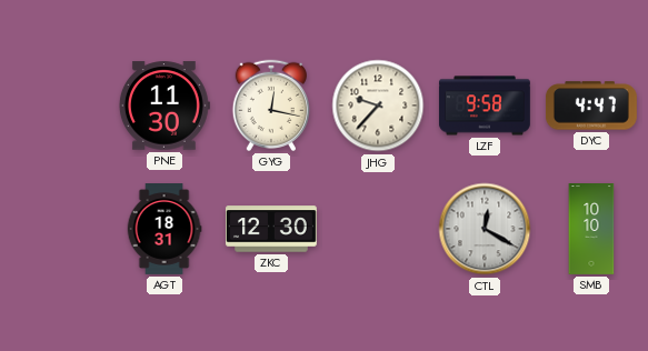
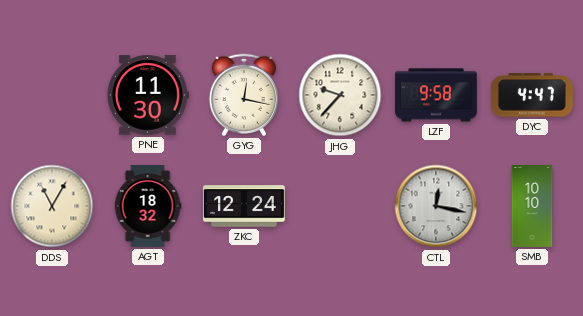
DDS: none -> 11:05 (52, 206)
AGT: 18:31 -> 18:32 (148, 207)
ZKC: 12:30 -> 12:24 (244, 206)
CTL: 12:20 -> 12:17 (436, 206)
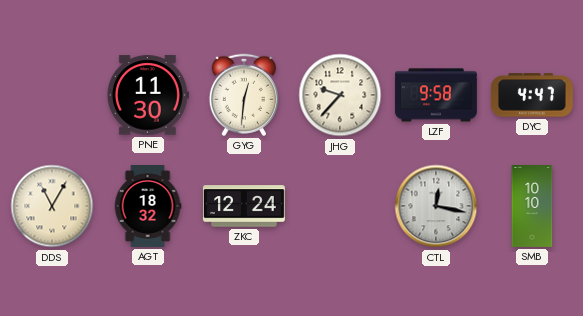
GYG: 12:17 -> 12:31 (243, 95)
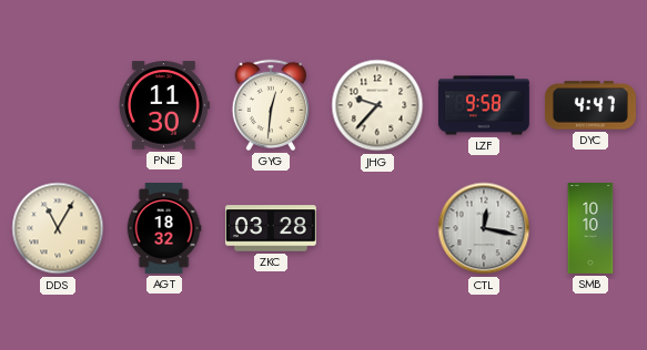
ZKC: 12:24 -> 03:28 (271, 228)
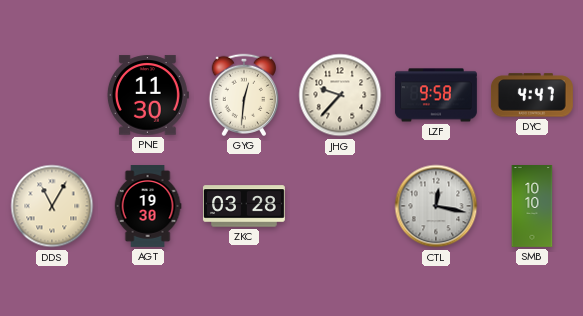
AGT: 18:32 -> 19:30 (148, 207)
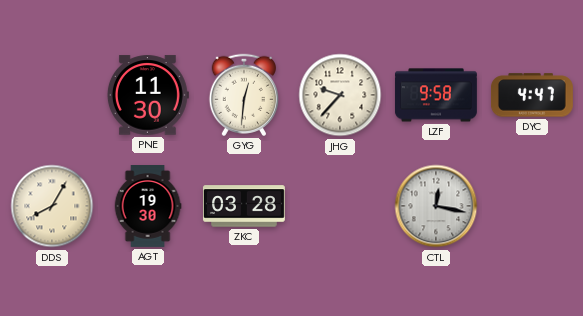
DDS: 11:05 -> 8:05 (52, 206)
SMB: 10:10 -> none (532, 207)
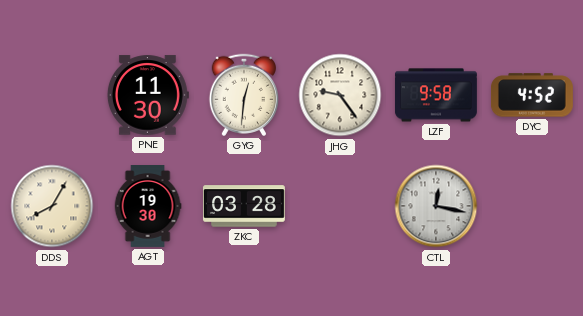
JHG: 9:37 -> 9:24 (340, 95)
DYC: 4:47 -> 4:52 (532, 95)
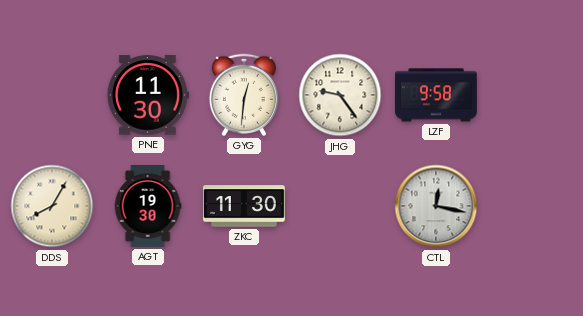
DYC: 4:52 -> none (532, 95)
ZKC: 03:28 -> 11:30 (244, 206)
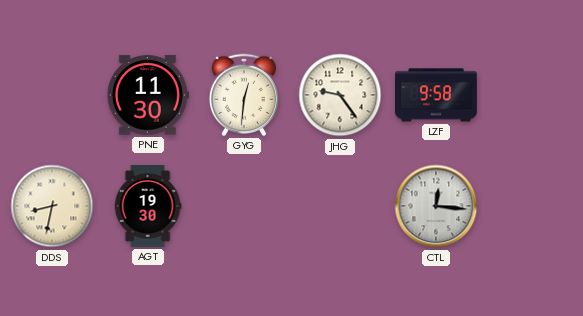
DDS: 8:05 -> 8:32 (52, 206)
ZKC: 11:30 -> none (244, 206)
CTL: 12:17 -> 12:16 (436, 206)
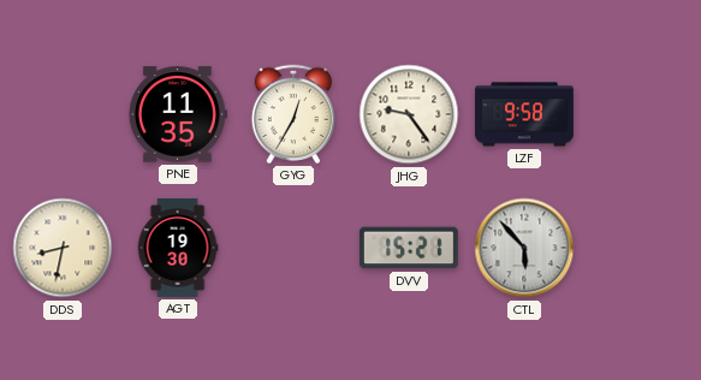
PNE: 11:30 -> 11:35 (178, 114)
GYG: 12:31 -> 12:35 (292, 114)
DVV: none -> 15:21 (409, 248)
CTL: 12:16 -> 5:53 (524, 248)
